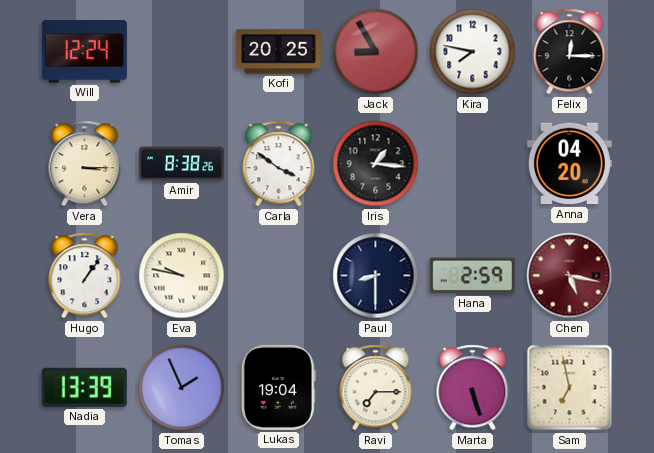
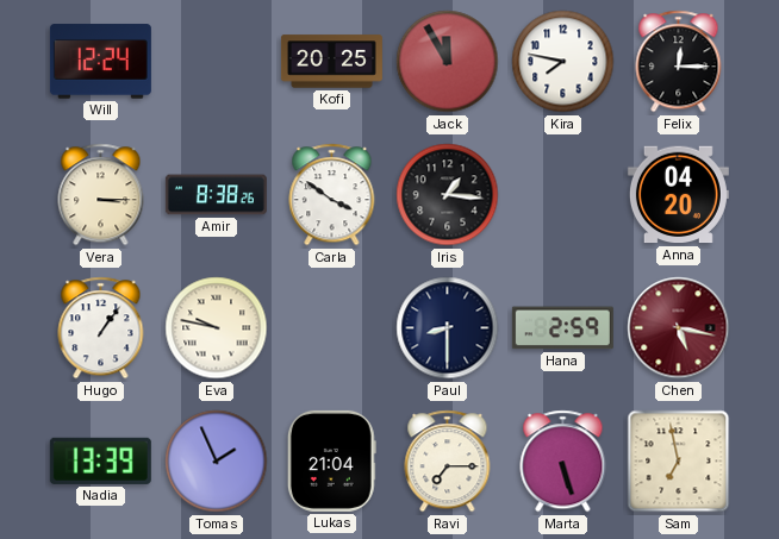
Jack: 8:55 -> 11:55 (448, 62)
Lukas: 19:04 -> 21:04 (331, 460)
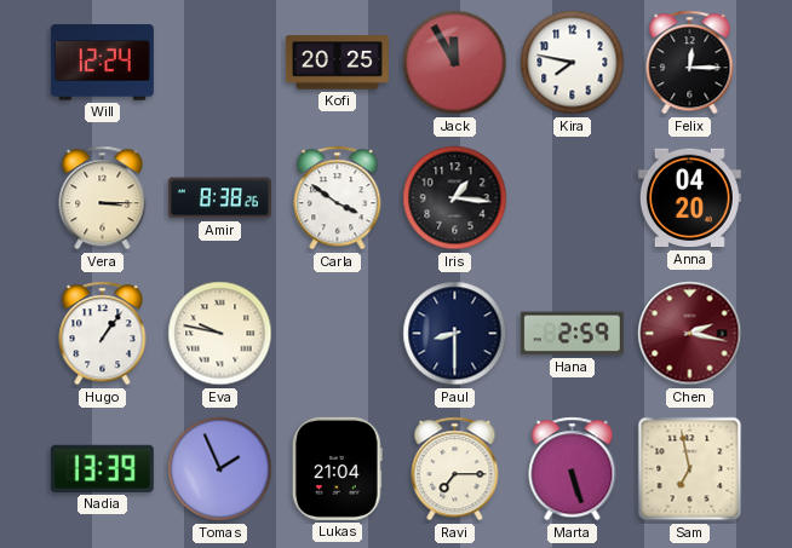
Chen: 5:17 -> 2:17 (690, 334)
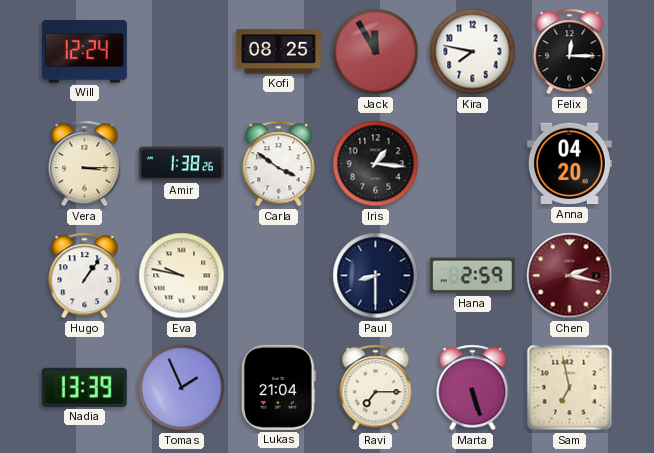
Kofi: 20:25 -> 08:25 (278, 52)
Amir: 8:38 -> 1:38 (181, 164)
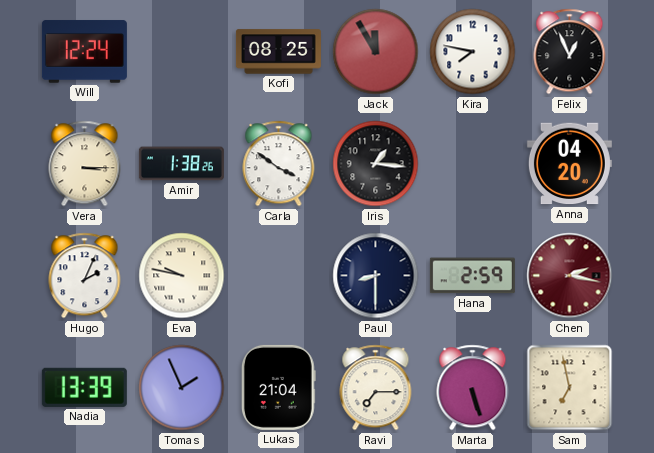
Felix: 12:15 -> 12:56 (570, 52)
Hugo: 1:06 -> 2:04 (85, 276)
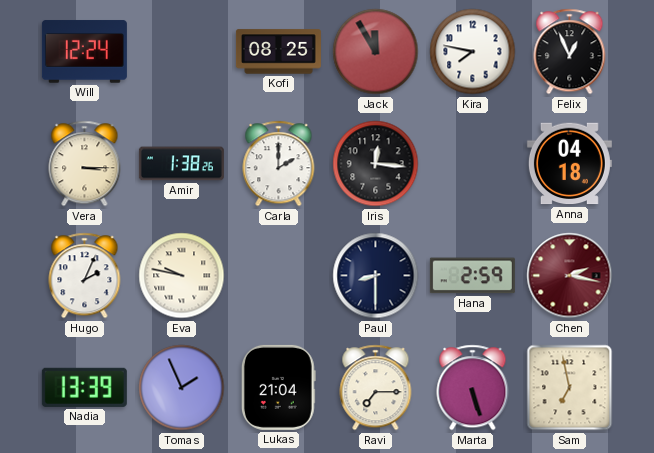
Carla: 3:51 -> 2:00 (279, 164)
Iris: 1:16 -> 12:16 (376, 164)
Anna: 04:20 -> 04:18 (569, 164)
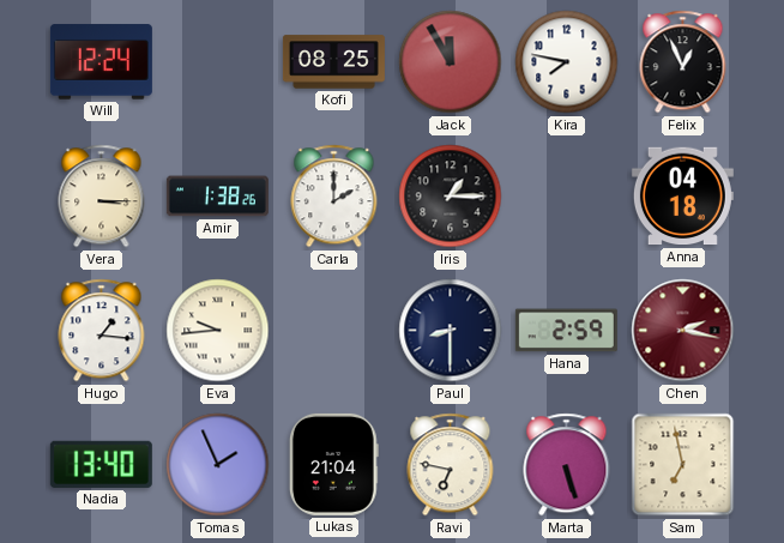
Iris: 12:16 -> 1:15 (451, 197)
Hugo: 2:04 -> 1:16 (102, 331)
Eva: 9:47 -> 9:44 (218, 331)
Nadia: 13:39 -> 13:40 (101, 464)
Ravi: 7:15 -> 6:47 (451, 465)
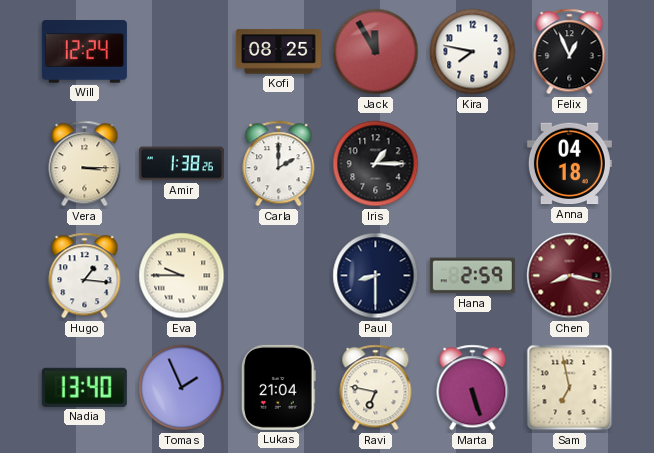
Eva: 9:44 -> 9:45 (182, 276)
Chen: 2:17 -> 8:17 (570, 276)
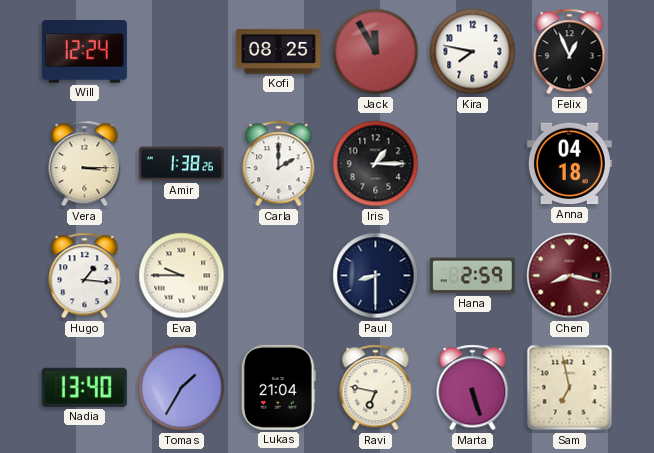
Tomas: 1:56 -> 1:35 (182, 388)
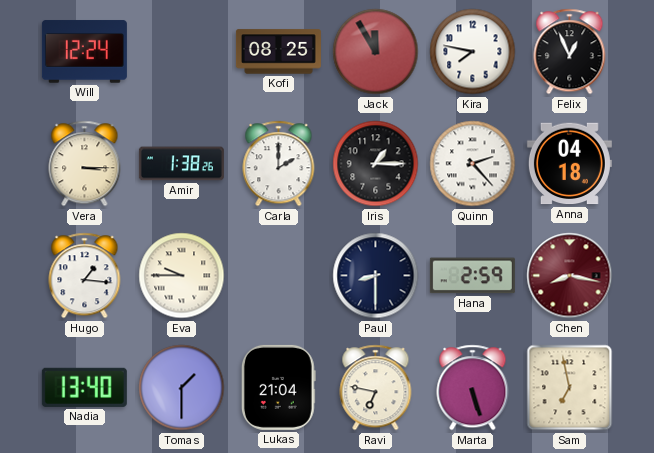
Quinn: none -> 2:23 (473, 164)
Tomas: 1:35 -> 1:30 (182, 388)
